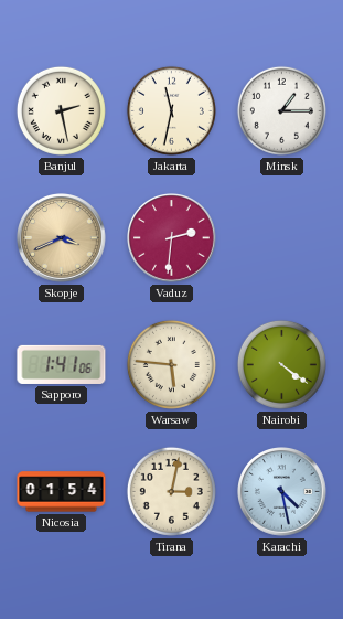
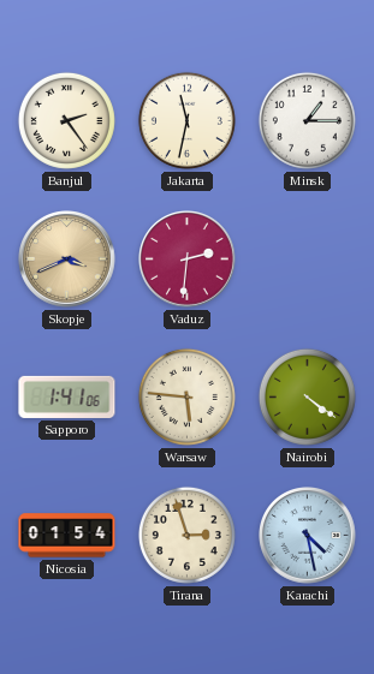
Banjul: 2:28 -> 2:24 (66, 120)
Tirana: 3:02 -> 2:57 (186, 535)
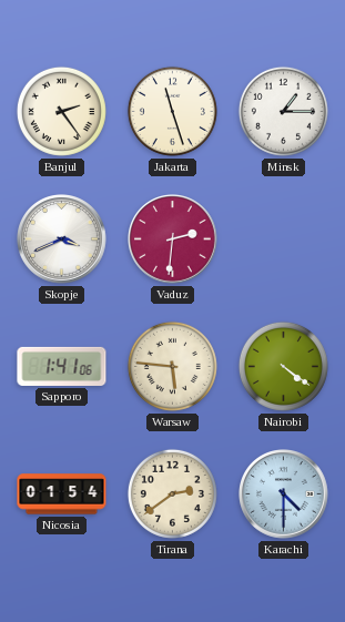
Jakarta: 11:32 -> 11:27 (172, 111)
Skopje dial: champagne -> white (62, 239)
Tirana: 2:57 -> 2:39 (172, 493)
Karachi: 4:28 -> 4:30 (284, 494)
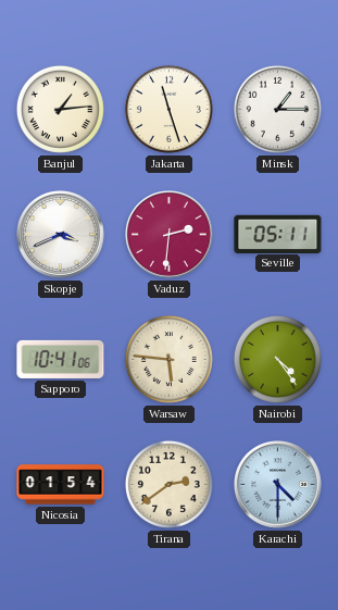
Banjul: 2:24 -> 1:14 (60, 109)
Seville: none -> 05:11 (278, 234)
Sapporo: 1:41 -> 10:41 (61, 359)
Nairobi: 4:21 -> 4:24 (277, 359)
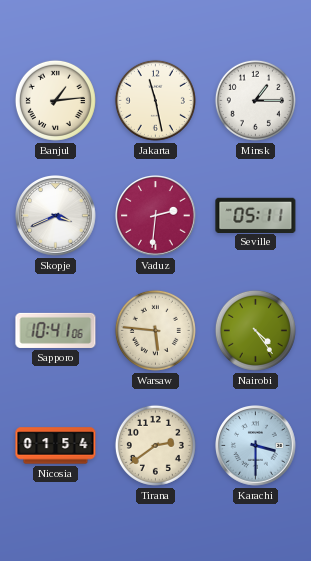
Jakarta: 11:27 -> 11:28 (155, 100)
Karachi: 4:30 -> 3:30 (256, 446)
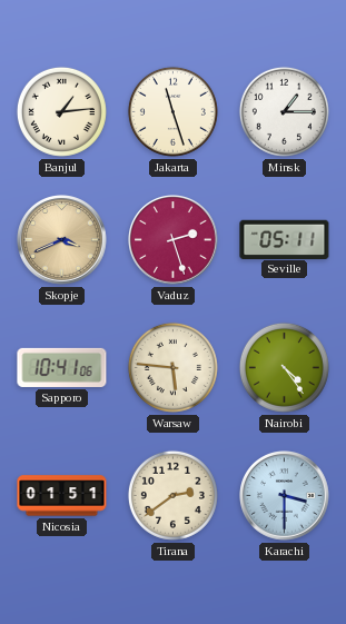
Jakarta: 11:28 -> 11:27 (172, 111)
Skopje dial: white -> champagne (62, 240)
Vaduz: 2:31 -> 2:27 (174, 240)
Nicosia: 01:54 -> 01:51 (62, 496)
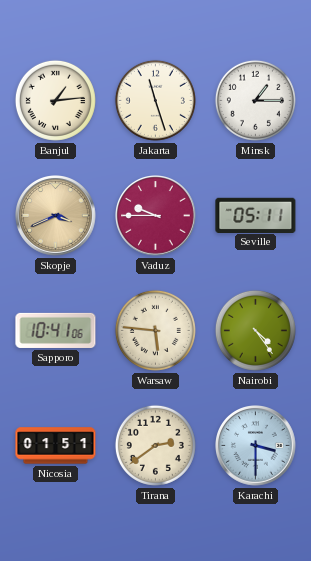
Vaduz: 2:27 -> 9:45 (156, 216)
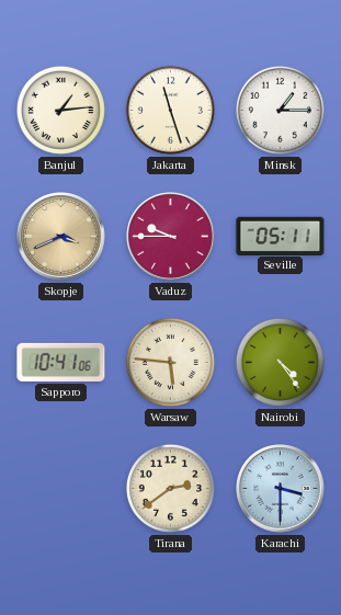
Nicosia: 01:51 -> none (56, 446)
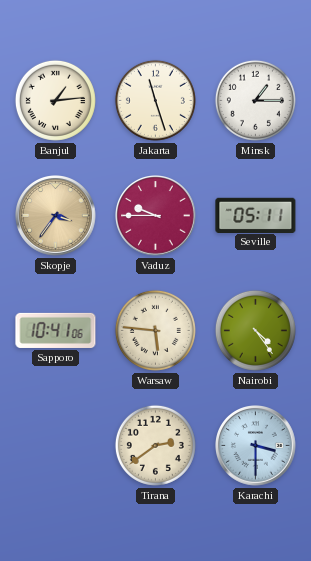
Skopje: 3:41 -> 3:36 (56, 216)
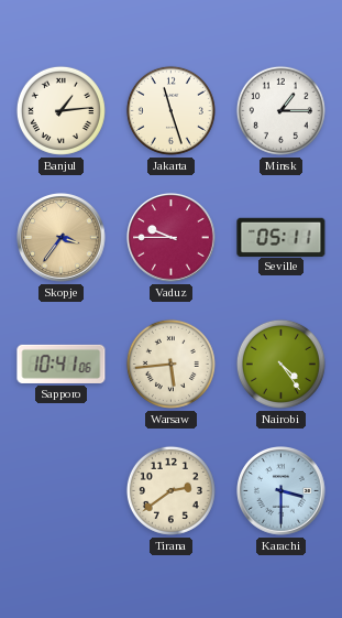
Warsaw: 5:46 -> 5:44 (170, 364)
